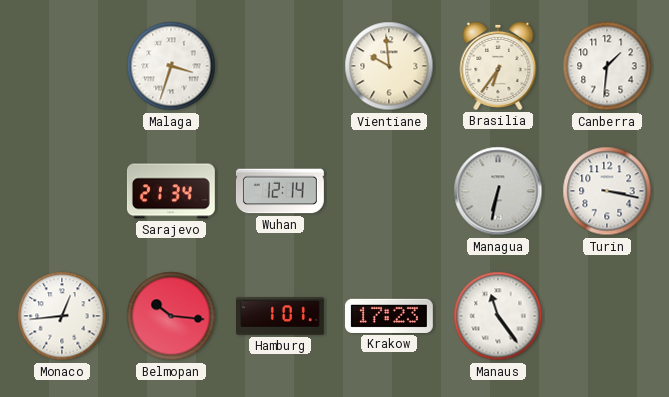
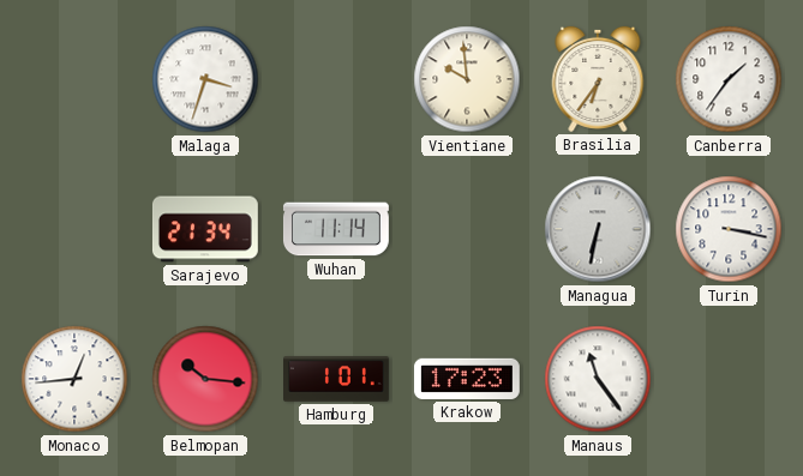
Canberra: 1:31 -> 1:36 (729, 79)
Wuhan: 12:14 -> 11:14 (336, 229)
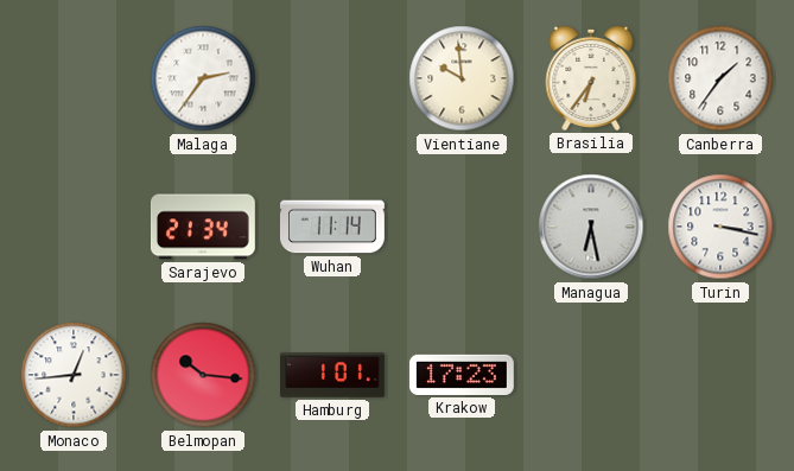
Malaga: 3:33 -> 2:36 (203, 78)
Managua: 6:32 -> 6:28 (591, 227)
Manaus: 11:24 -> none (598, 379)
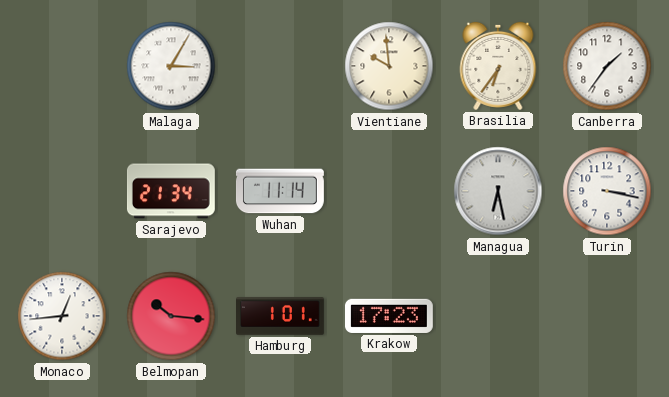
Malaga: 2:36 -> 3:05 (171, 66)
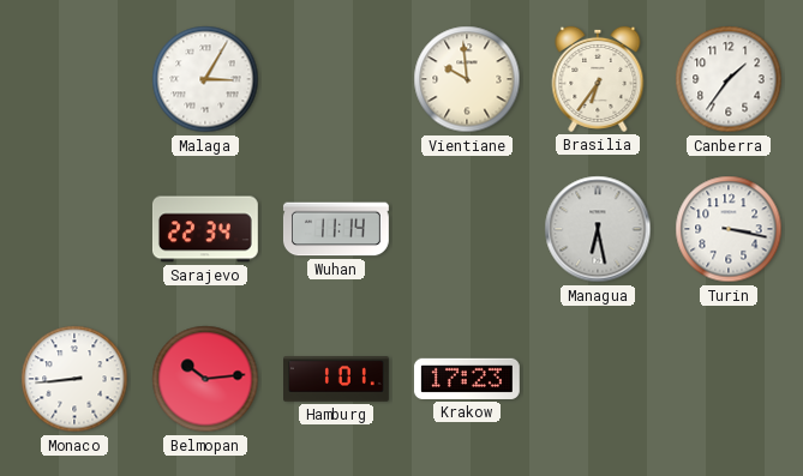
Sarajevo: 21:34 -> 22:34 (205, 229)
Monaco: 12:44 -> 8:44 (74, 379)
Belmopan: 10:16 -> 10:14 (205, 379)
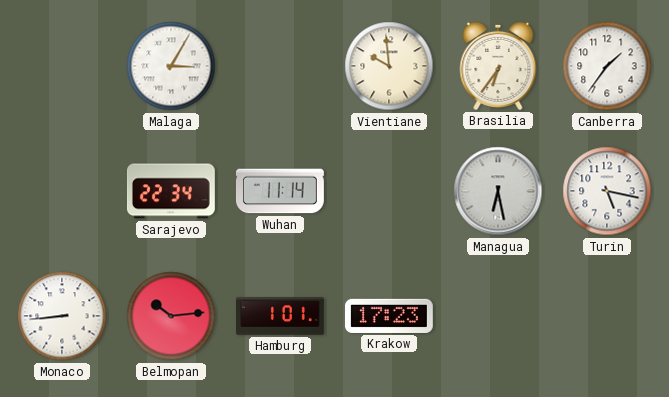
Turin: 3:17 -> 5:17 (607, 191)
